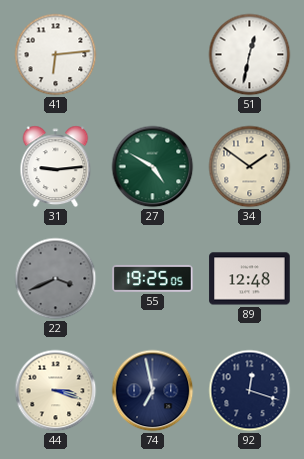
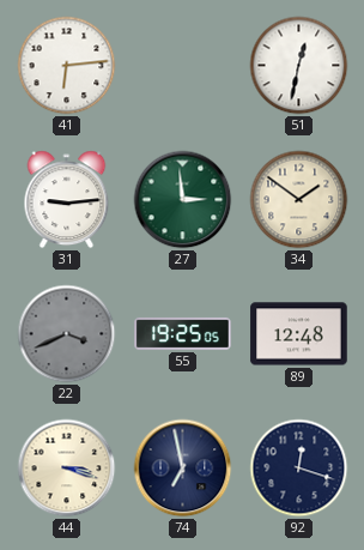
27: 4:50 -> 2:59 (183, 200)
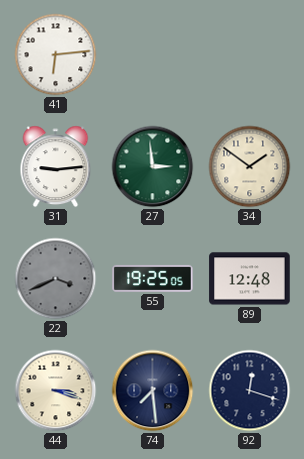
51: 12:32 -> none (299, 66)
74: 6:58 -> 7:29 (153, 391)
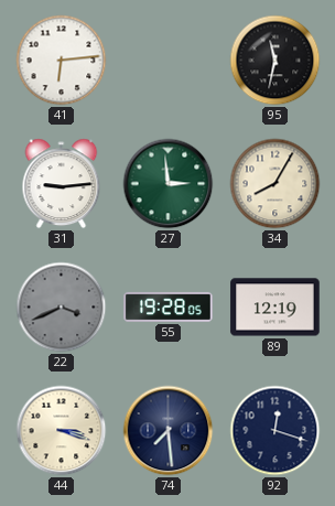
95: none -> 11:32 (275, 61)
34: 1:51 -> 8:05 (275, 184)
55: 19:25 -> 19:28 (169, 306)
89: 12:48 -> 12:19 (275, 308)
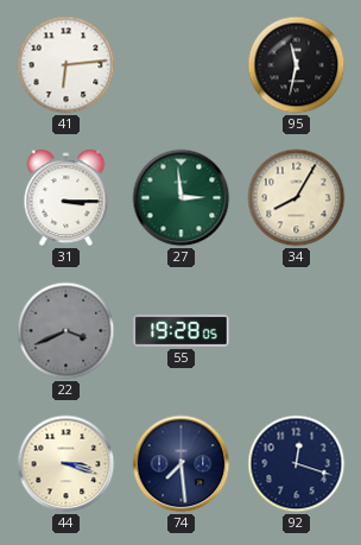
31: 9:14 -> 3:15 (66, 198)
89: 12:19 -> none (275, 308)
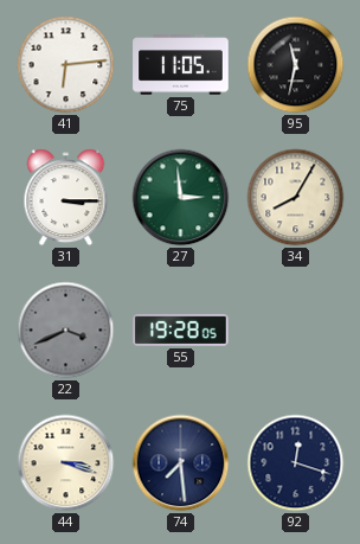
75: none -> 11:05 (181, 65)
